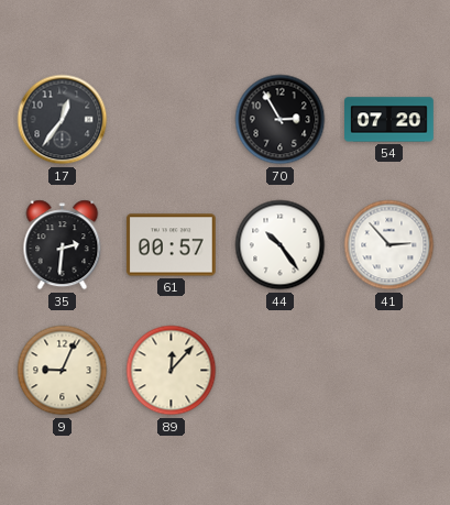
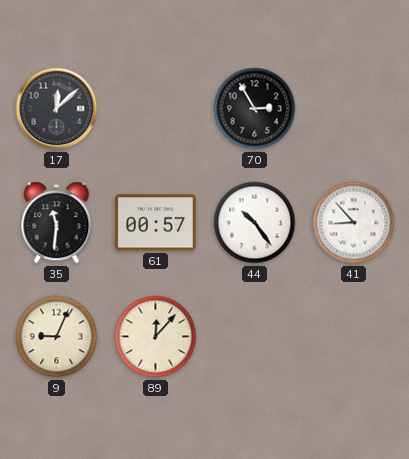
17: 12:36 -> 12:08 (57, 109)
54: 07:20 -> none (389, 120)
35: 2:31 -> 11:31 (57, 223)
41: 2:53 -> 8:53 (354, 223)
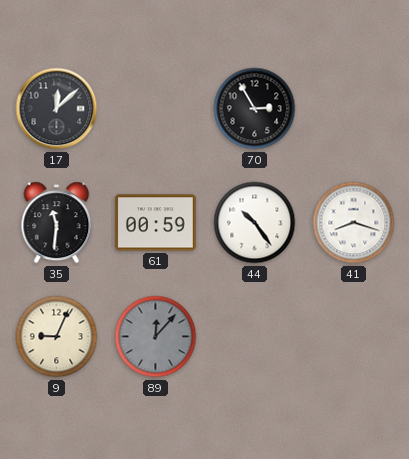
61: 00:57 -> 00:59 (155, 223)
41: 8:53 -> 8:18 (354, 223)
89 dial: cream -> grey (156, 337)
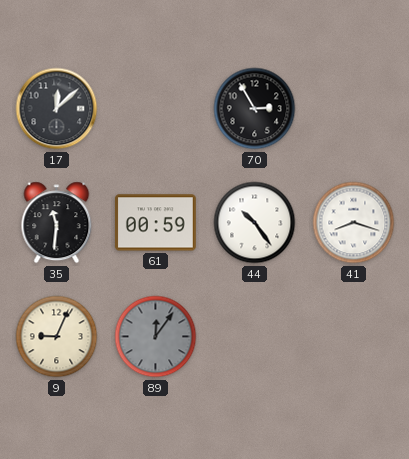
89: 12:07 -> 12:06 (156, 337)
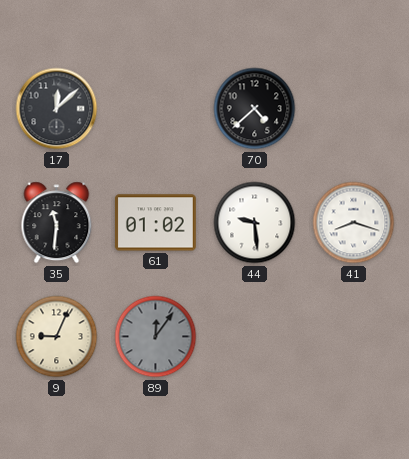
70: 2:55 -> 4:38 (255, 109)
61: 00:59 -> 01:02 (155, 223)
44: 10:24 -> 9:29 (255, 223)
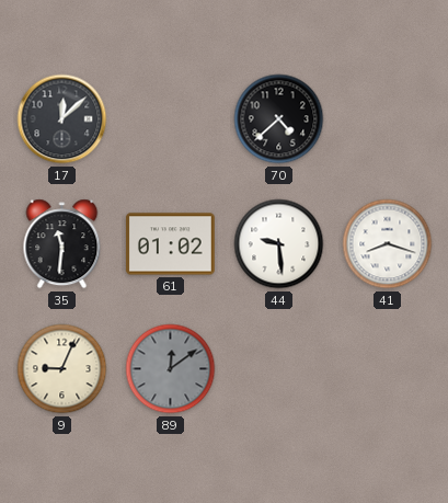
89: 12:06 -> 12:09 (171, 369)
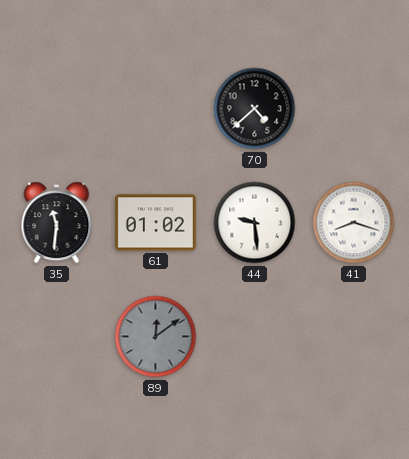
17: 12:08 -> none (62, 119)
9: 9:04 -> none (62, 369)
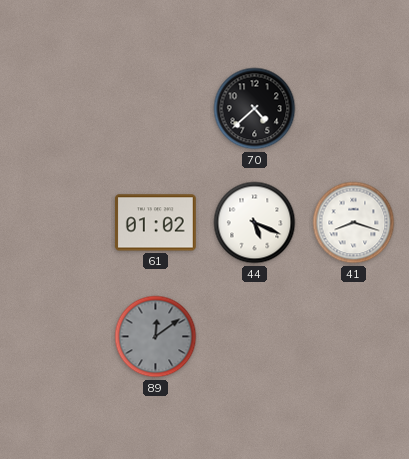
35: 11:31 -> none (57, 223)
44: 9:29 -> 5:19 (255, 223)
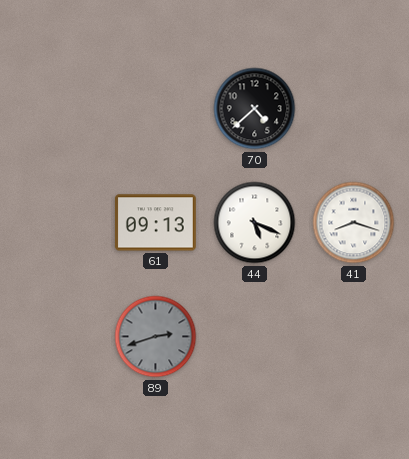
61: 01:02 -> 09:13 (155, 223)
89: 12:09 -> 2:42 (156, 337)
